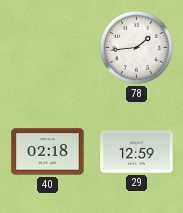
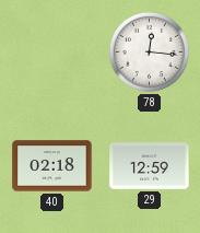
78: 1:44 -> 12:16 (149, 51)
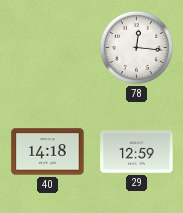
40: 02:18 -> 14:18 (48, 152)
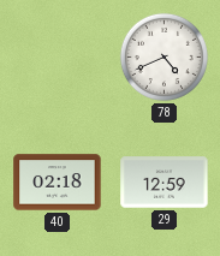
78: 12:16 -> 4:41 (163, 56)
40: 14:18 -> 02:18 (58, 183)
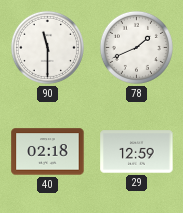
90: none -> 11:30 (47, 47)
78: 4:41 -> 1:41 (136, 47)
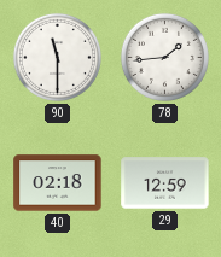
78: 1:41 -> 1:44 (164, 57)
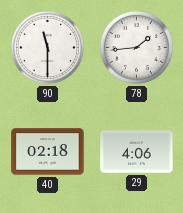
29: 12:59 -> 4:06 (137, 152)
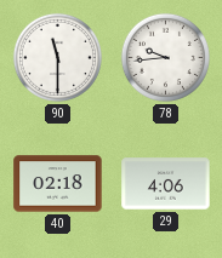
78: 1:44 -> 9:44 (165, 57)
